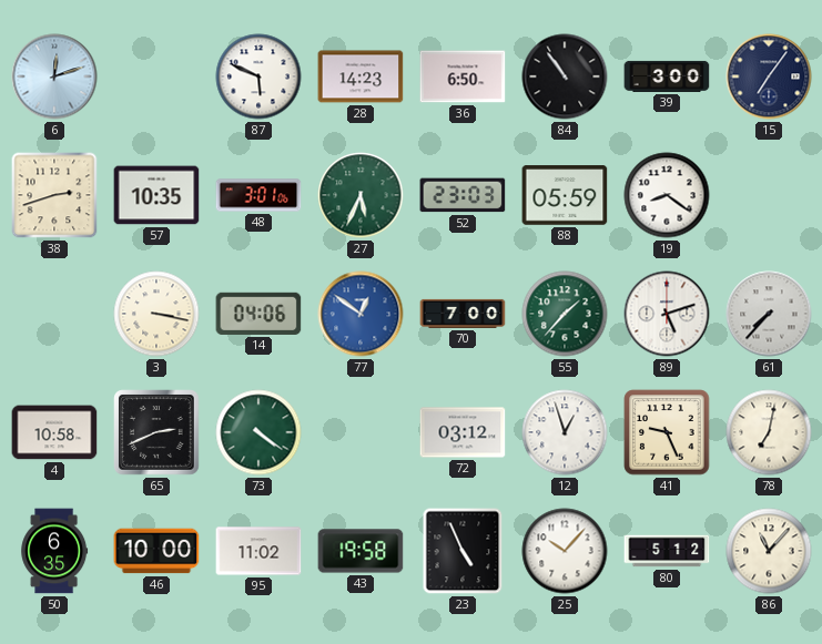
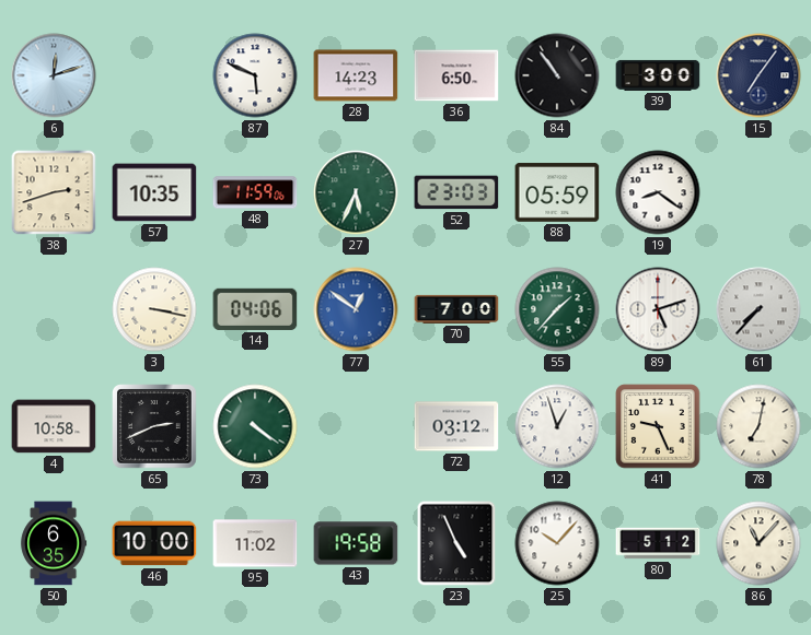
48: 3:01 -> 11:59 (255, 192)
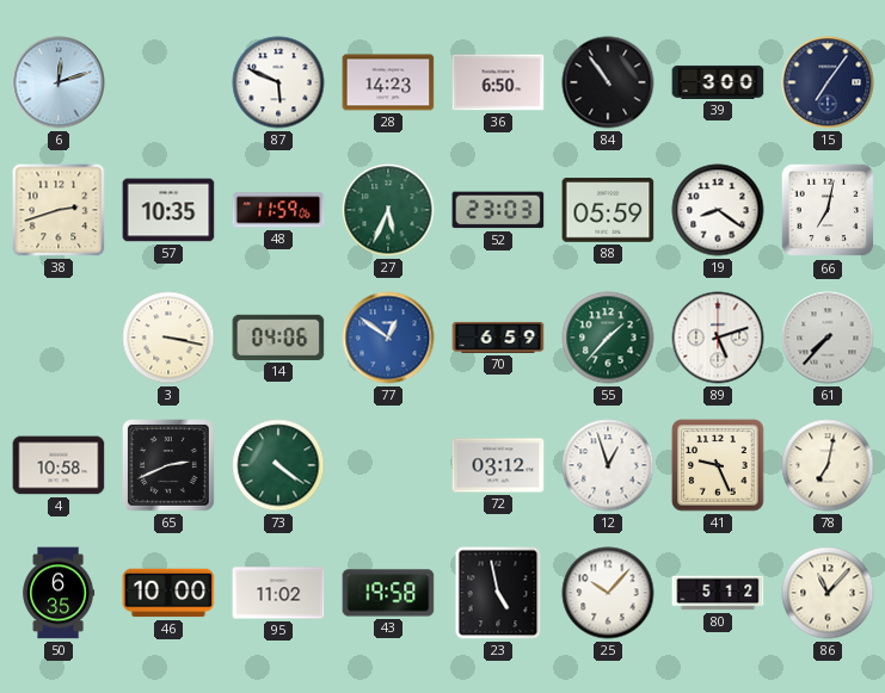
66: none -> 7:02 (828, 210)
70: 7:00 -> 6:59 (498, 338)
23: 4:56 -> 4:58 (498, 593)
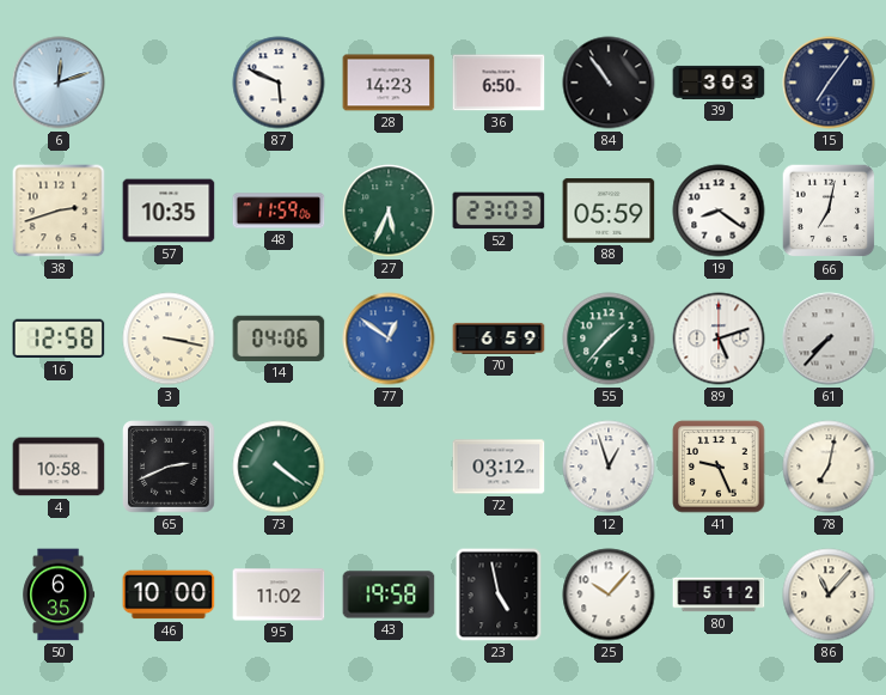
39: 3:00 -> 3:03 (719, 83)
16: none -> 12:58 (59, 339)
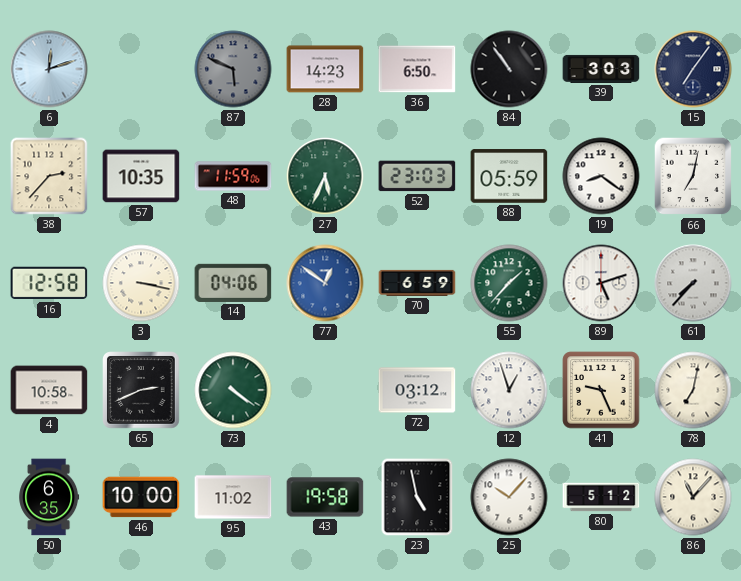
87 dial: white -> grey (233, 69)
38: 2:42 -> 2:37 (49, 176)
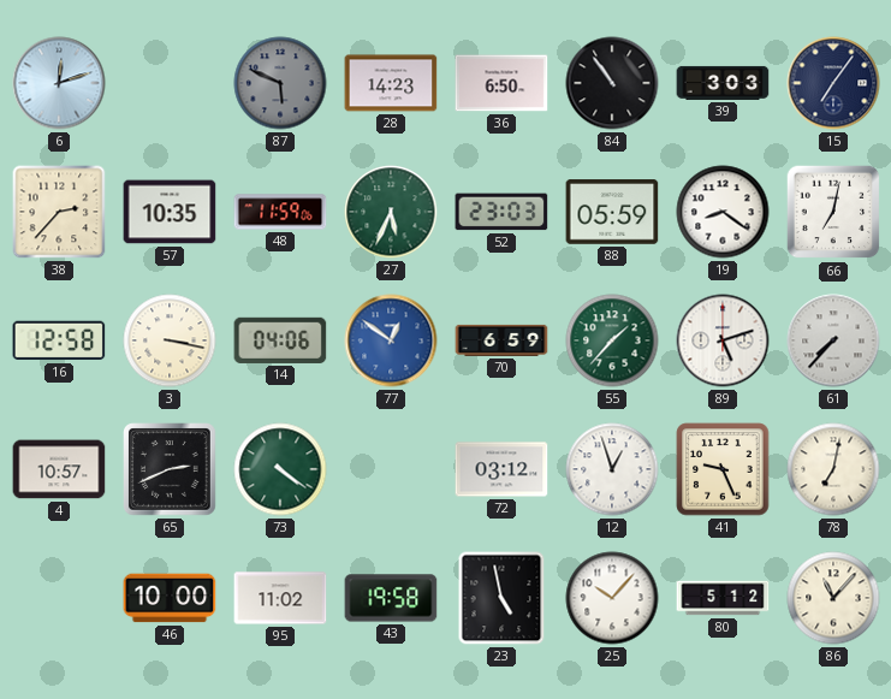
4: 10:58 -> 10:57 (59, 469)
50: 6:35 -> none (49, 497)
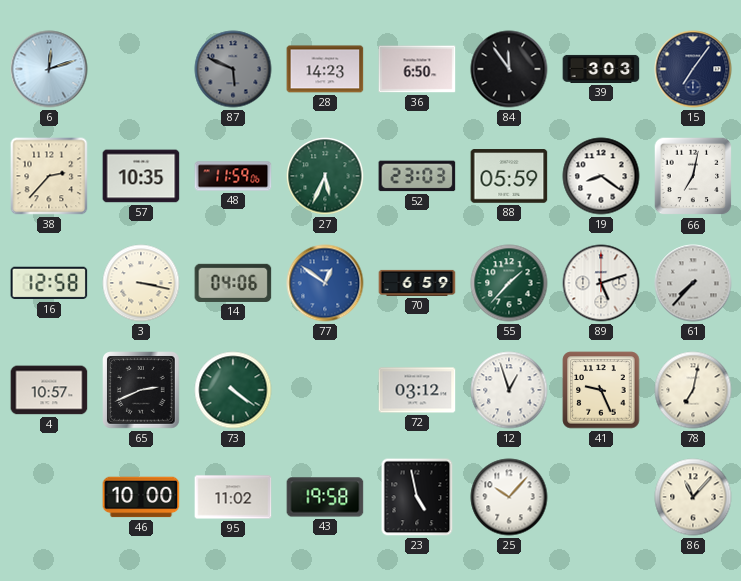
84: 10:54 -> 11:54 (509, 69)
80: 5:12 -> none (723, 598)
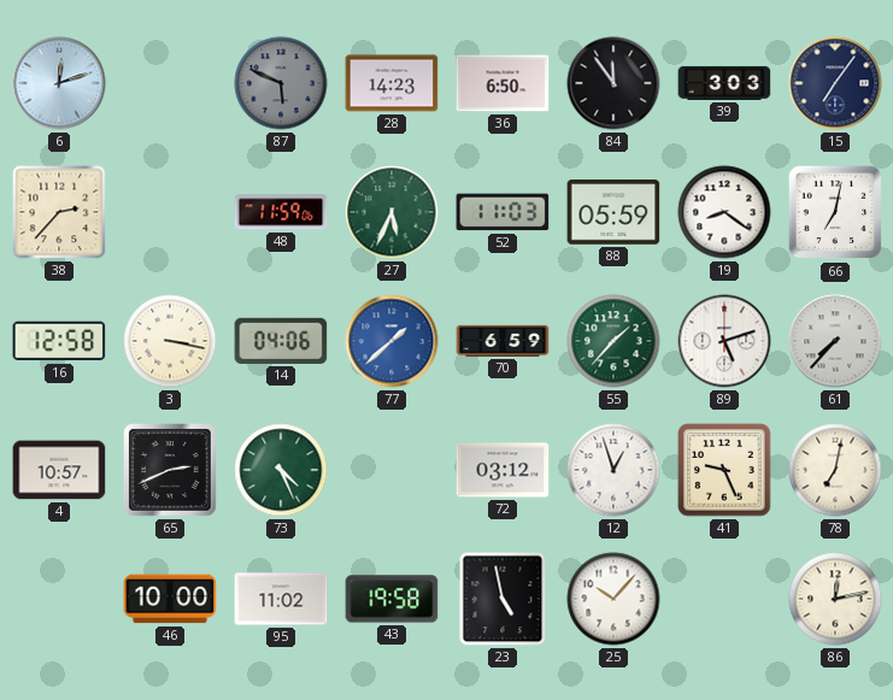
57: 10:35 -> none (141, 176)
52: 23:03 -> 11:03 (503, 212)
77: 12:51 -> 1:38 (392, 341)
73: 4:21 -> 4:26 (281, 470)
86: 11:07 -> 12:13 (835, 599)
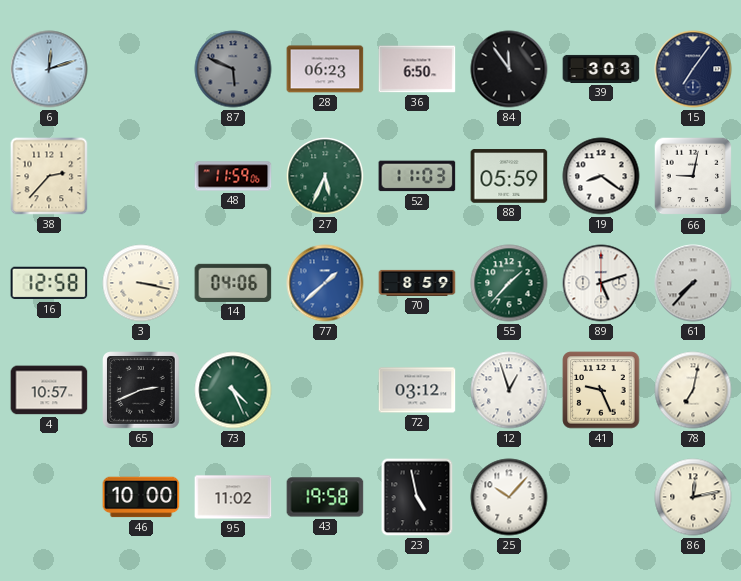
28: 14:23 -> 06:23 (325, 69)
66: 7:02 -> 9:02 (693, 176)
70: 6:59 -> 8:59 (417, 283)
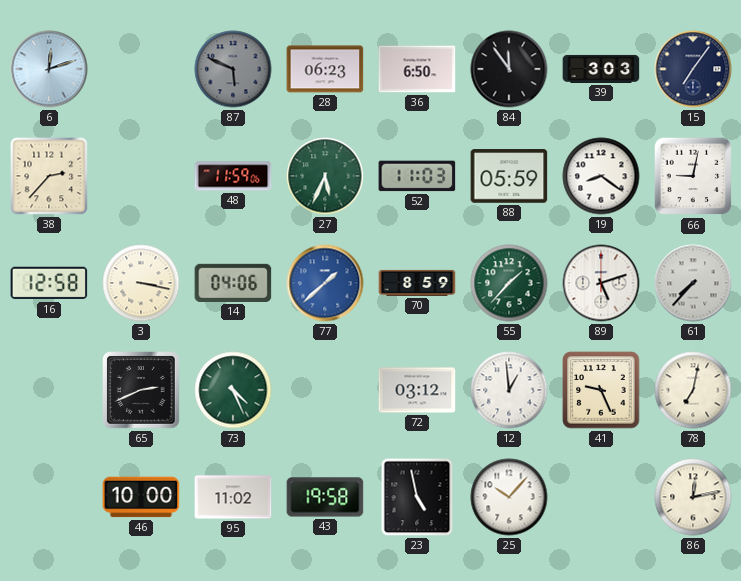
4: 10:57 -> none (49, 390)
12: 12:57 -> 12:59 (509, 390)
